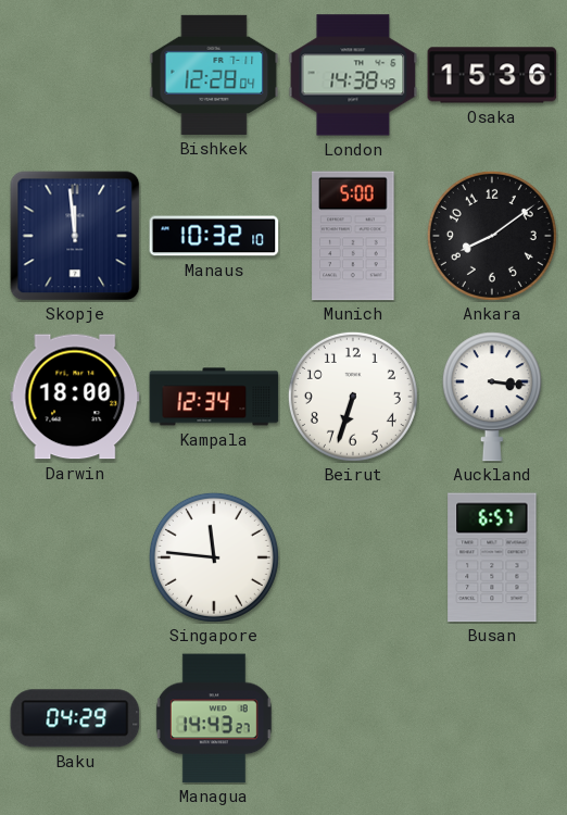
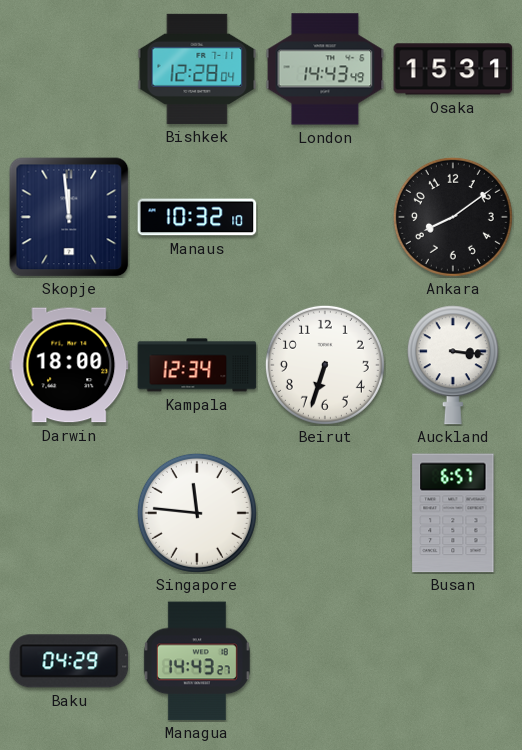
London: 14:38 -> 14:43 (325, 69)
Osaka: 15:36 -> 15:31 (453, 69)
Munich: 5:00 -> none (353, 236)
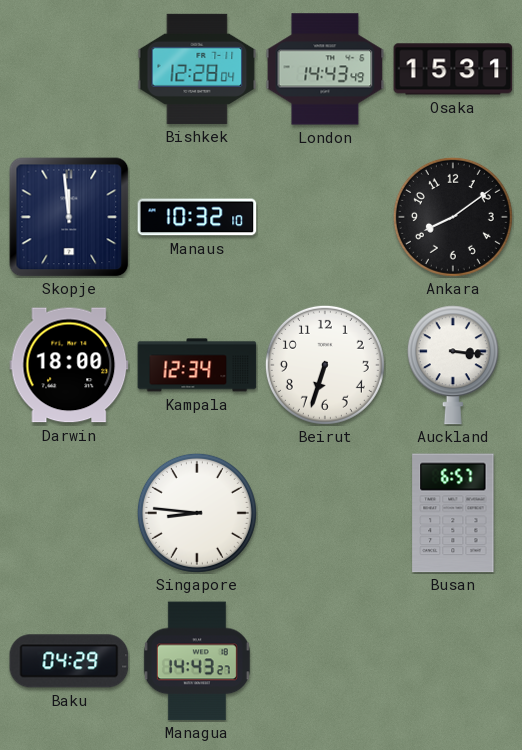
Singapore: 11:46 -> 8:46 (197, 513)
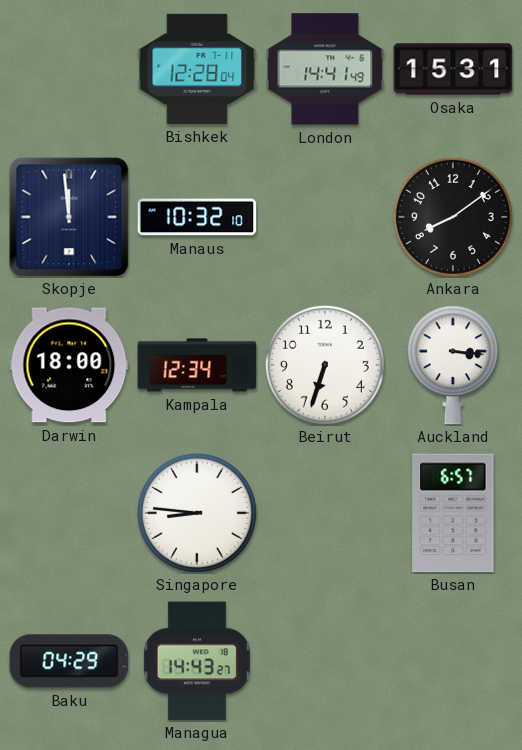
London: 14:43 -> 14:41 (325, 69)
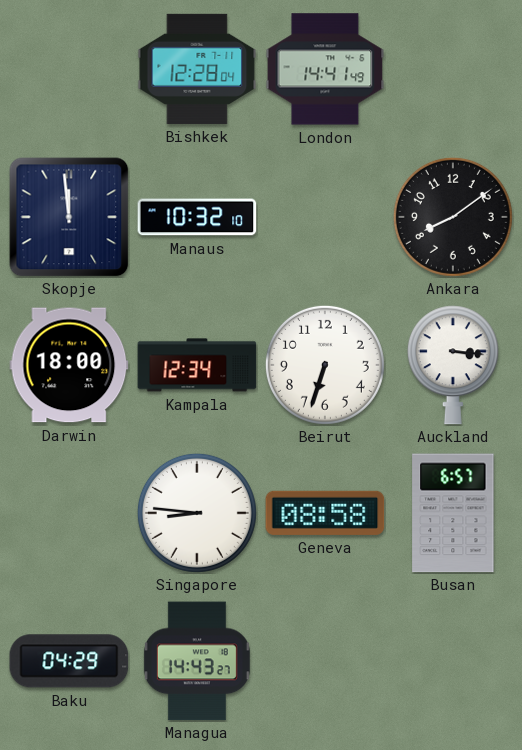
Osaka: 15:31 -> none (453, 69)
Geneva: none -> 08:58 (325, 513)
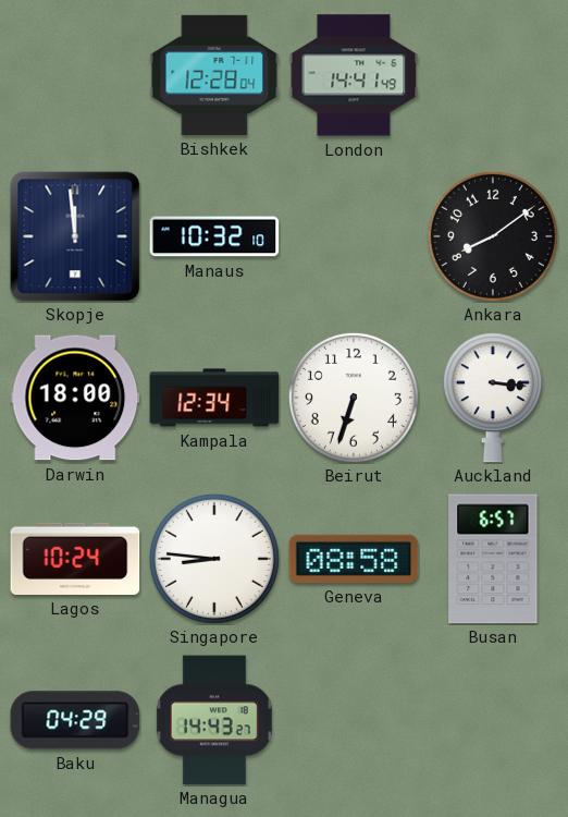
Lagos: none -> 10:24 (75, 559)
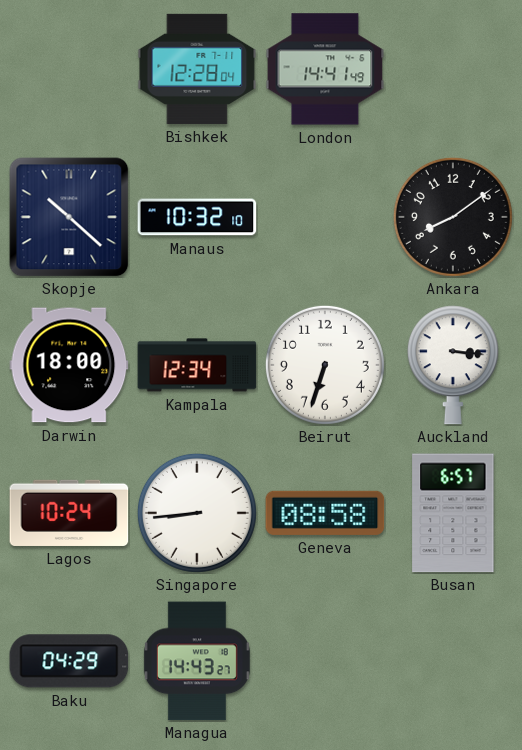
Skopje: 11:59 -> 10:22 (69, 217)
Singapore: 8:46 -> 8:44 (197, 513)
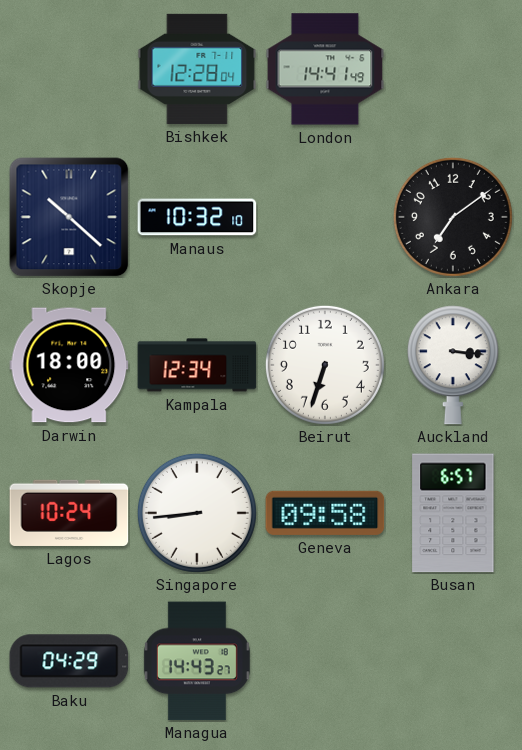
Ankara: 8:09 -> 7:09 (453, 217)
Geneva: 08:58 -> 09:58 (325, 513)
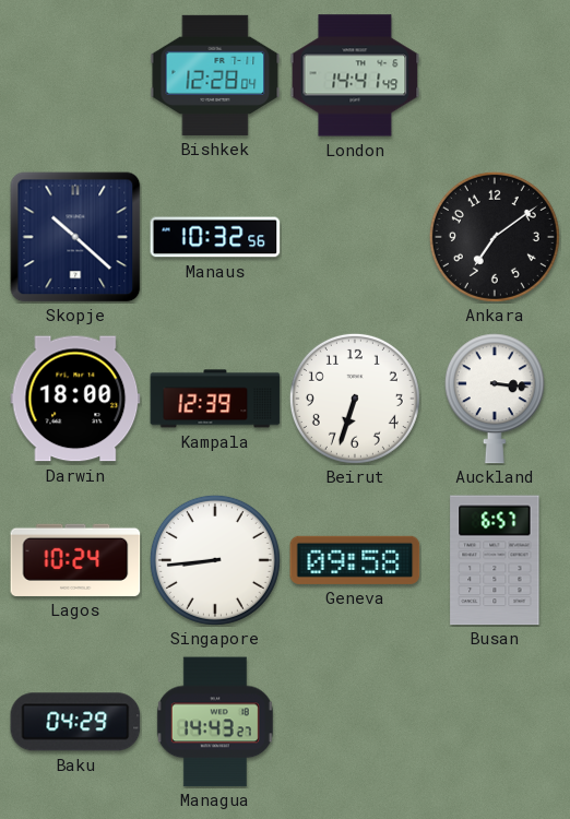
Manaus: 10:32:10 -> 10:32:56 (215, 237)
Kampala: 12:34 -> 12:39 (215, 399)
